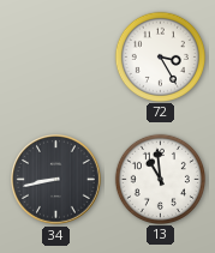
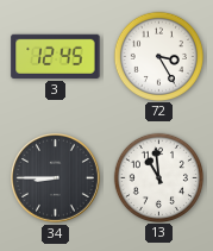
3: none -> 12:45 (56, 56)
34: 8:43 -> 8:45 (56, 178)
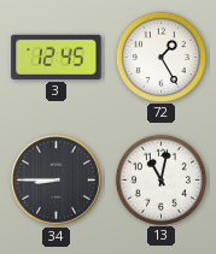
72: 3:25 -> 1:25 (160, 57)
13: 10:59 -> 11:02 (160, 179)
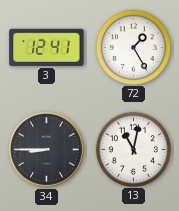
3: 12:45 -> 12:41 (47, 47)
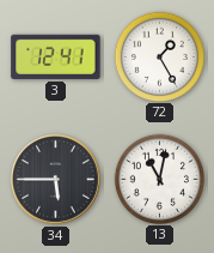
34: 8:45 -> 5:45 (56, 180)
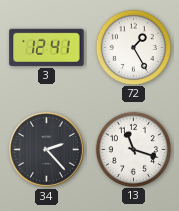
34: 5:45 -> 2:23 (47, 150)
13: 11:02 -> 11:18 (133, 149)
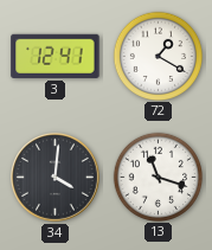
72: 1:25 -> 1:20 (158, 56)
34: 2:23 -> 4:01 (56, 178)
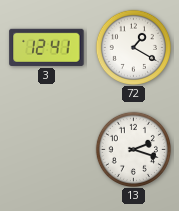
34: 4:01 -> none (56, 178)
13: 11:18 -> 2:18 (133, 149)
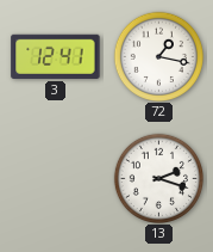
72: 1:20 -> 1:17 (158, 56)
